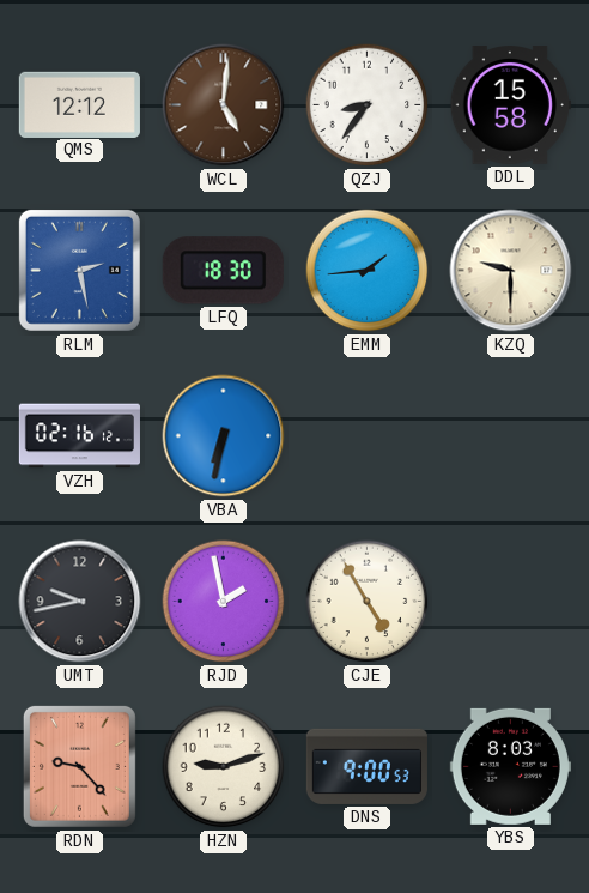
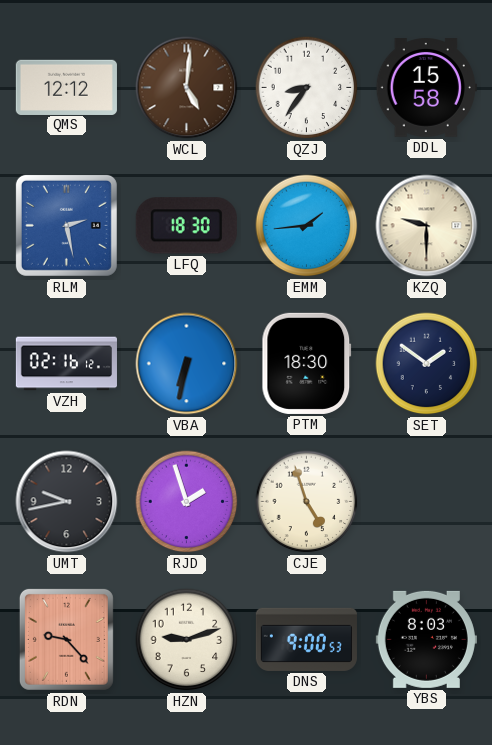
PTM: none -> 18:30 (307, 363)
SET: none -> 1:51 (427, 364)
RJD: 1:58 -> 1:57 (187, 502)
CJE: 4:55 -> 4:57 (307, 502)
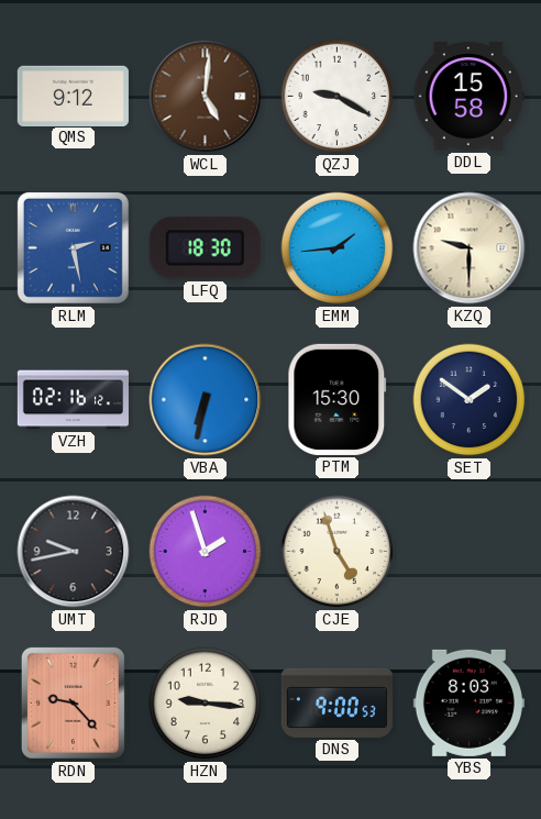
QMS: 12:12 -> 9:12 (73, 96)
QZJ: 8:36 -> 9:20 (338, 97)
PTM: 18:30 -> 15:30 (338, 399)
HZN: 9:12 -> 9:16 (206, 704)
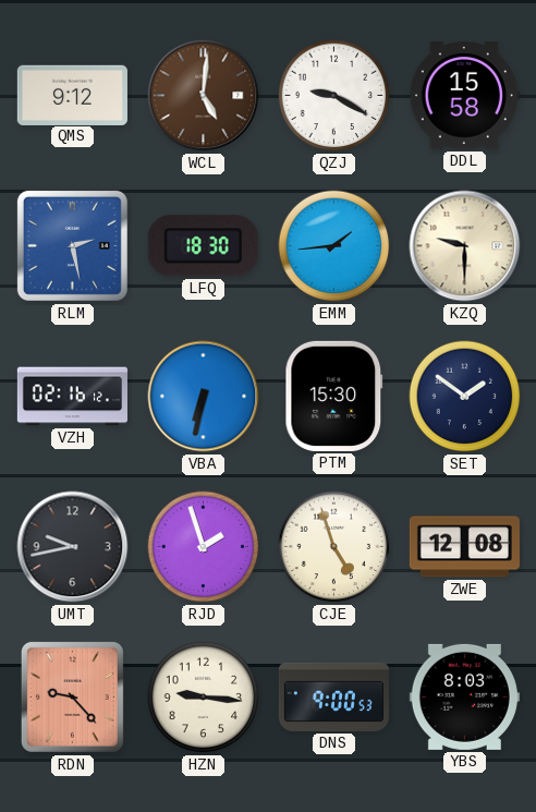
ZWE: none -> 12:08 (464, 547)
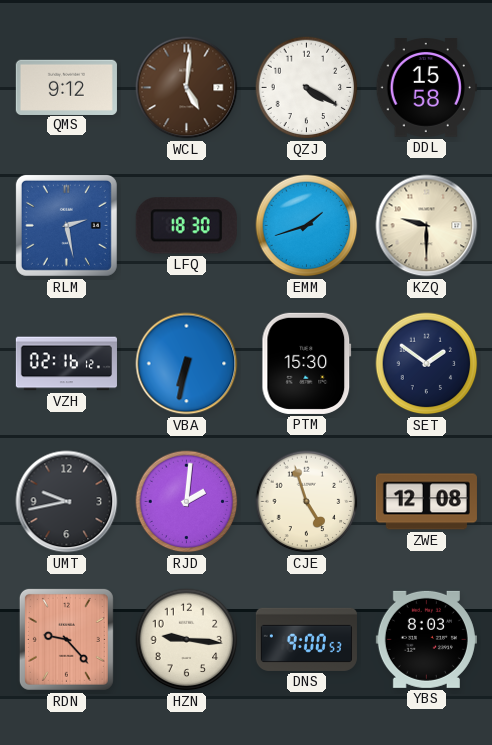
QZJ: 9:20 -> 4:20 (307, 88)
EMM: 1:44 -> 1:42 (307, 226)
RJD: 1:57 -> 2:01 (187, 502)
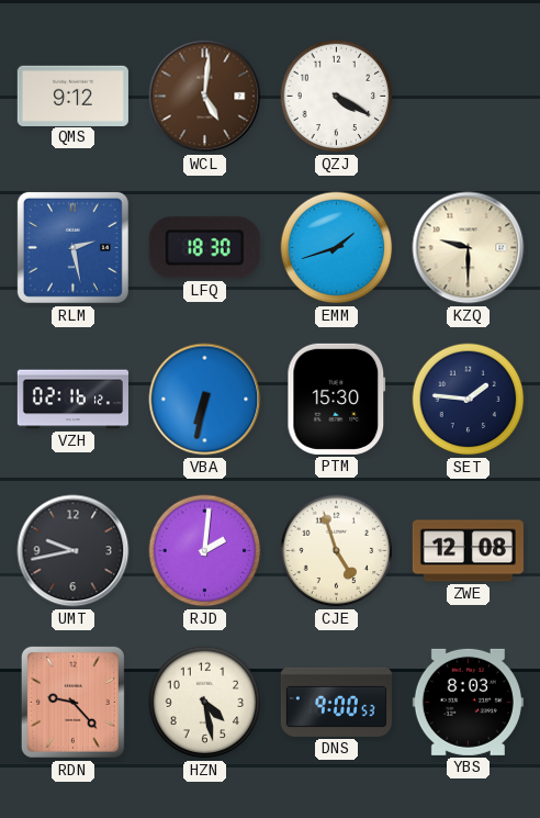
DDL: 15:58 -> none (426, 88)
SET: 1:51 -> 1:46 (469, 400)
HZN: 9:16 -> 4:28 (205, 703)
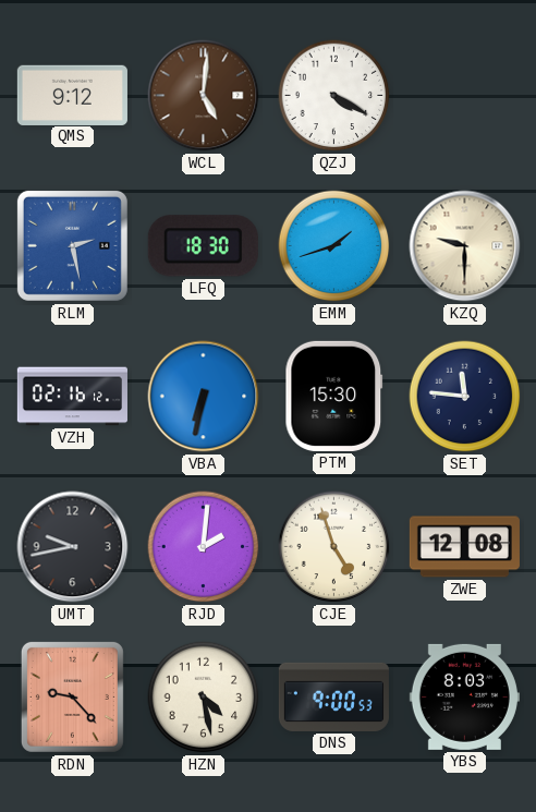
SET: 1:46 -> 11:46 (465, 397)
